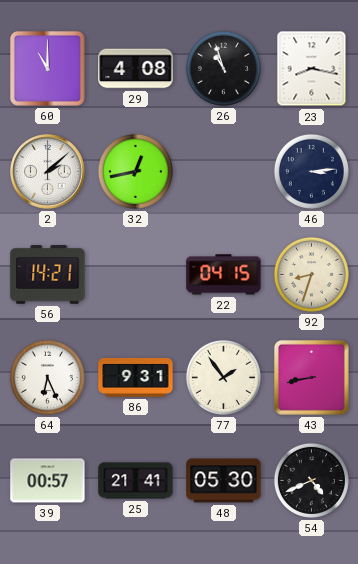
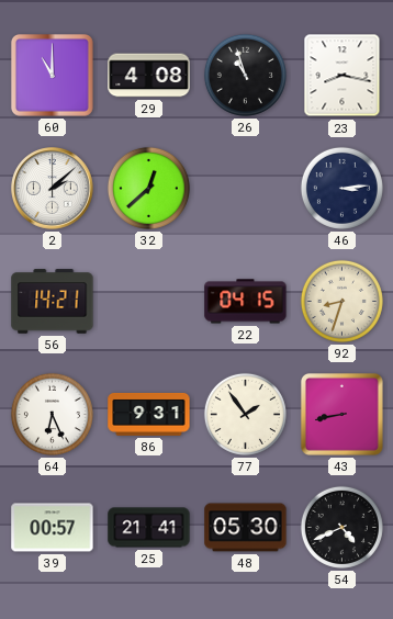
32: 12:43 -> 12:38 (148, 188)
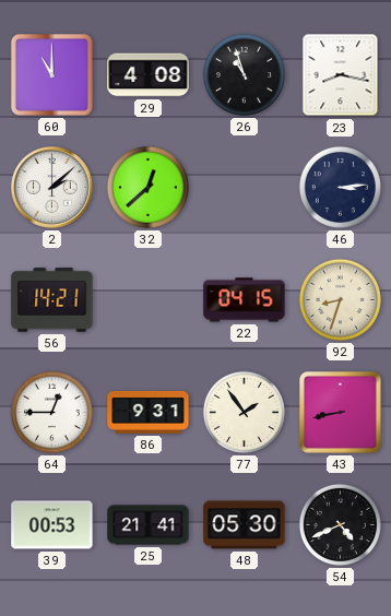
64: 6:26 -> 12:45 (51, 412)
39: 00:57 -> 00:53 (52, 525)
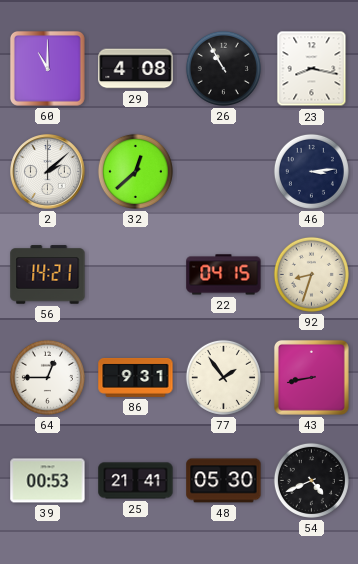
26: 10:57 -> 10:55 (223, 68)
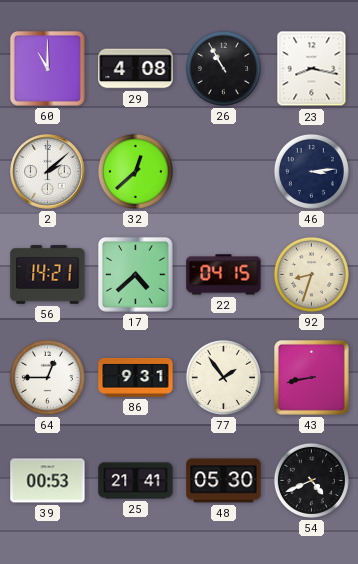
17: none -> 4:38 (135, 274)
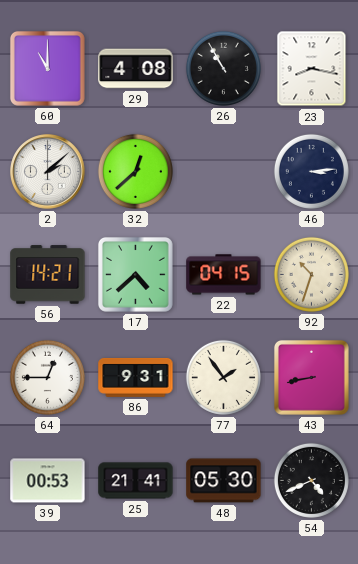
92: 8:33 -> 10:33 (311, 274)
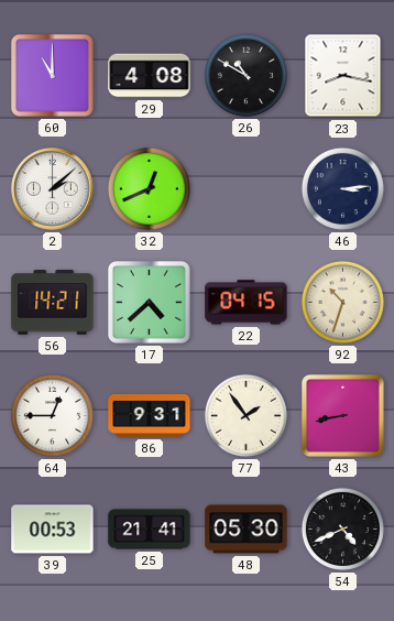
26: 10:55 -> 10:50 (245, 75)
32: 12:38 -> 12:41 (149, 188)
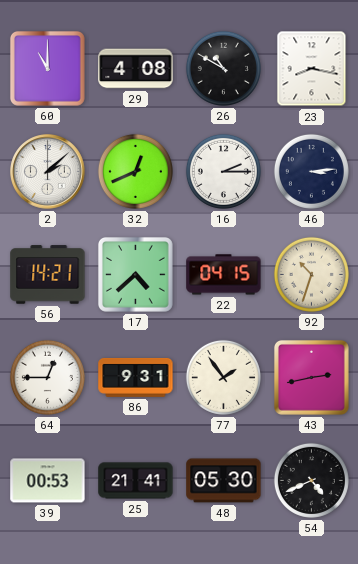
16: none -> 2:15 (223, 171)
43: 8:43 -> 2:43 (311, 377)
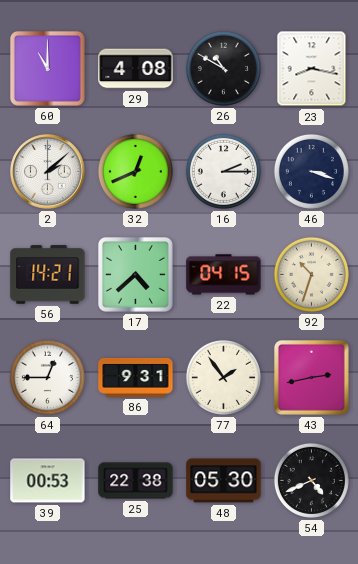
46: 3:14 -> 3:18 (311, 171)
25: 21:41 -> 22:38 (136, 481)
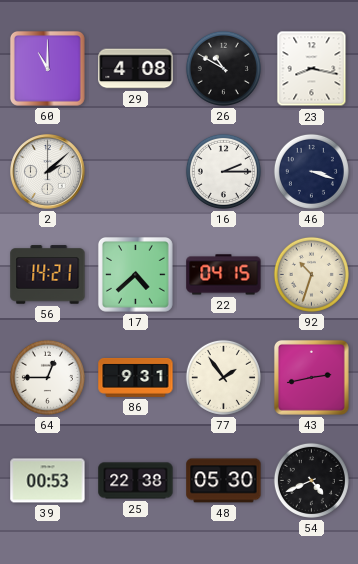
32: 12:41 -> none (135, 171)
